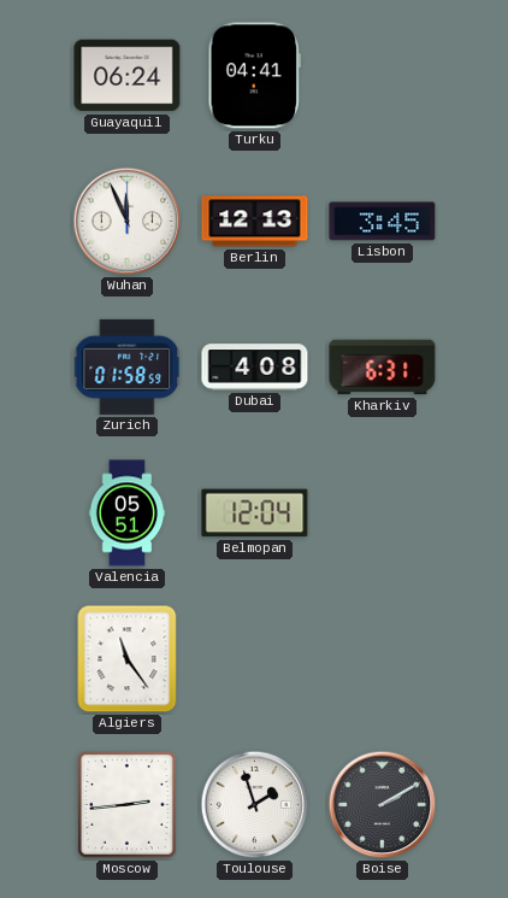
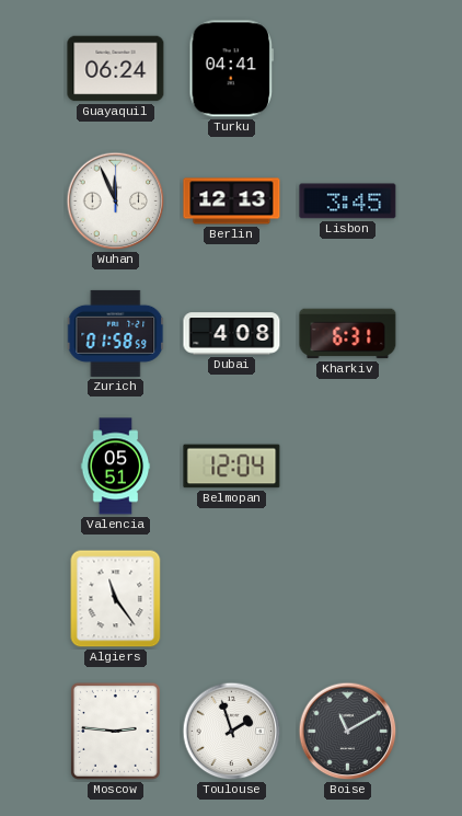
Moscow: 2:44 -> 2:46 (115, 732)
Boise: 2:10 -> 11:10 (348, 732)
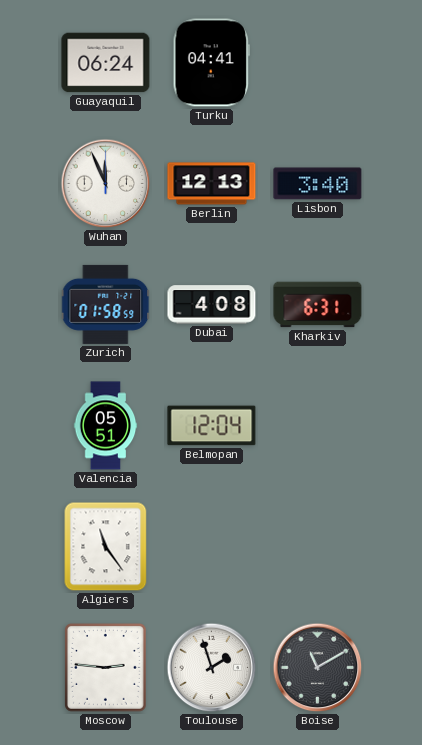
Lisbon: 3:45 -> 3:40 (318, 184)
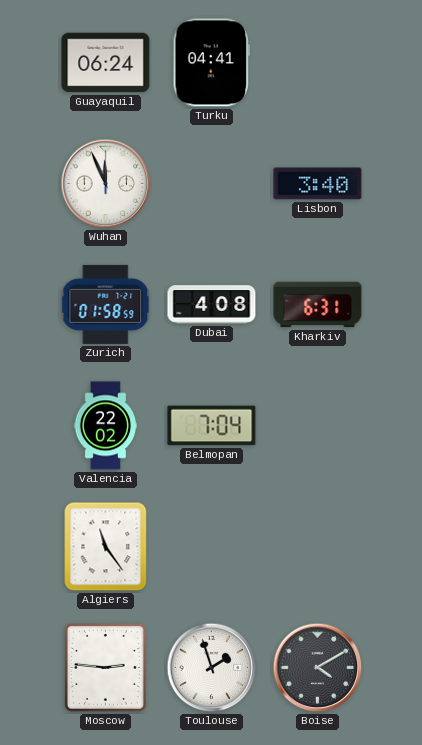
Berlin: 12:13 -> none (212, 184)
Valencia: 05:51 -> 22:02 (106, 426)
Belmopan: 12:04 -> 7:04 (212, 426)
Boise: 11:10 -> 4:10 (318, 668)
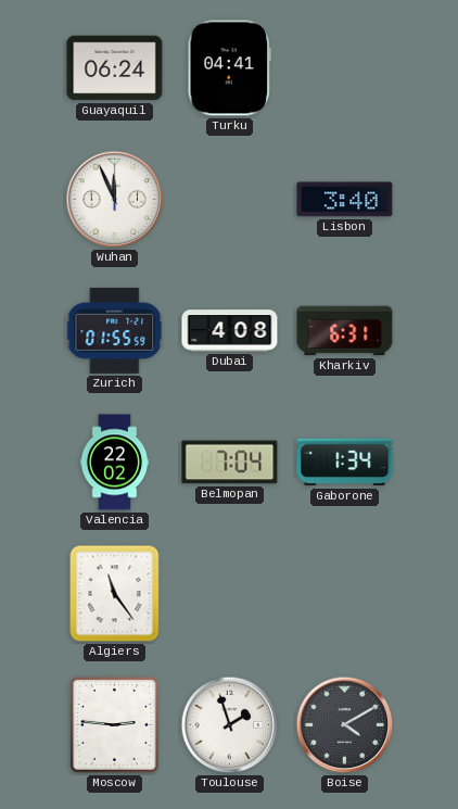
Zurich: 01:58 -> 01:55 (115, 330)
Gaborone: none -> 1:34 (345, 463)
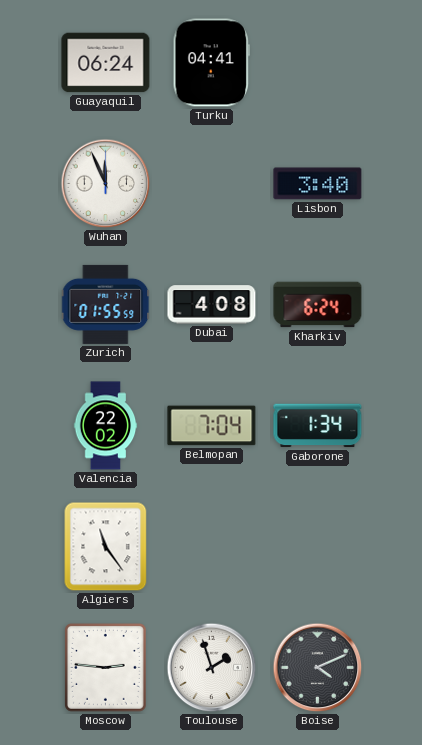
Kharkiv: 6:31 -> 6:24 (318, 305)
Boise: 4:10 -> 4:11 (318, 668)
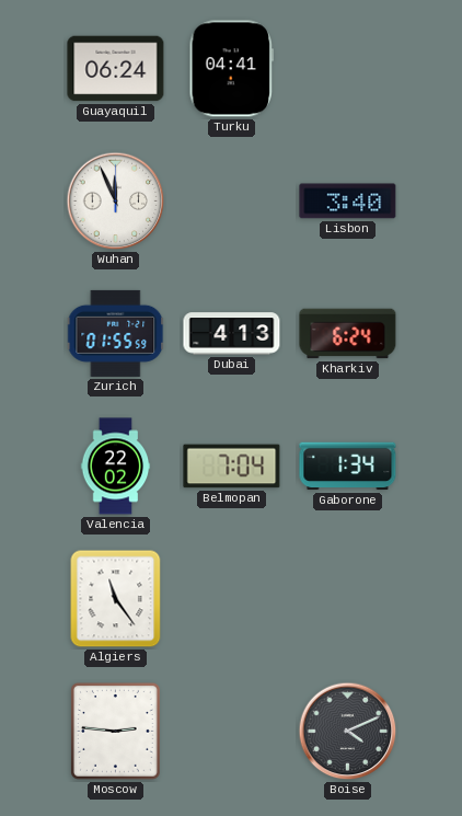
Dubai: 4:08 -> 4:13 (232, 334)
Toulouse: 1:57 -> none (212, 668)
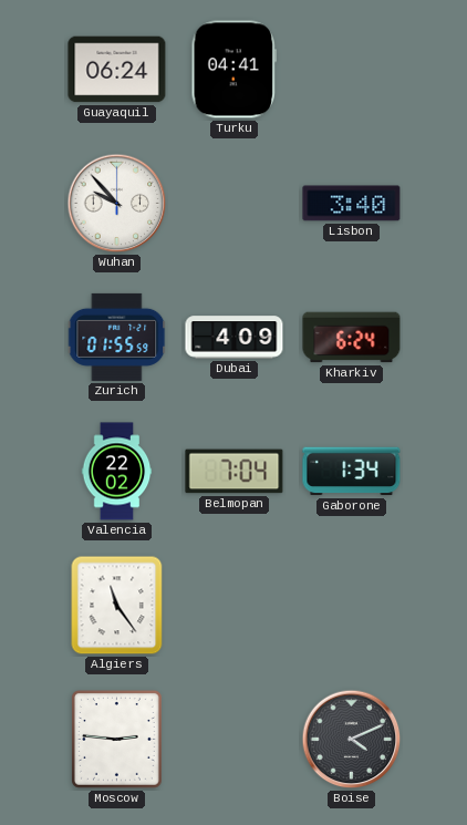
Wuhan: 11:56 -> 9:53 (117, 204)
Dubai: 4:13 -> 4:09 (235, 338)
